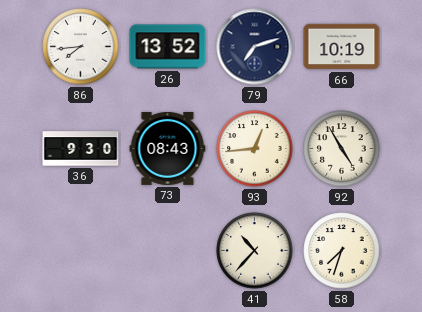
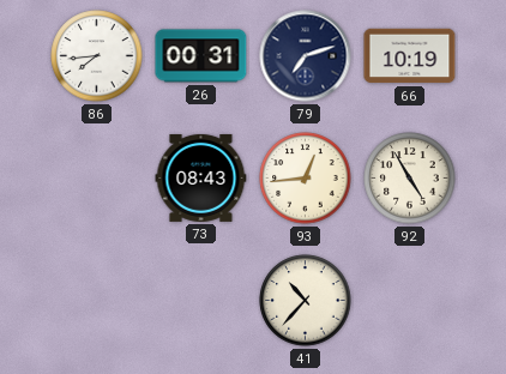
26: 13:52 -> 00:31 (201, 56)
36: 9:30 -> none (81, 149)
58: 7:33 -> none (342, 251)
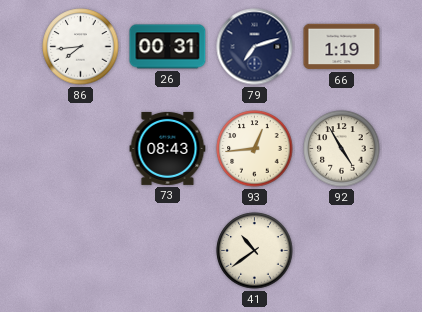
66: 10:19 -> 1:19 (342, 47)
41: 10:37 -> 10:39 (255, 251)
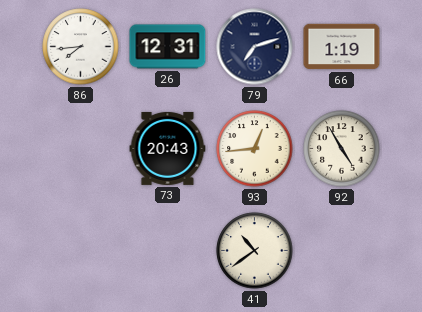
26: 00:31 -> 12:31 (168, 47)
73: 08:43 -> 20:43 (168, 148)
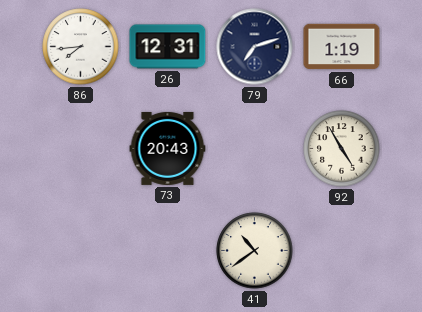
93: 12:44 -> none (255, 149)
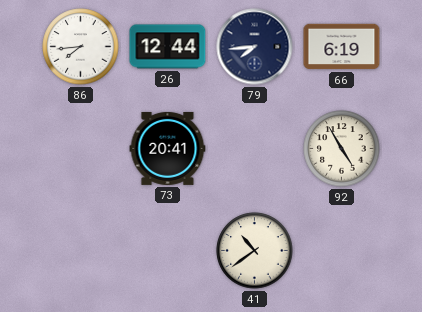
26: 12:31 -> 12:44 (168, 47)
79: 7:12 -> 7:44 (255, 47)
66: 1:19 -> 6:19 (342, 47)
73: 20:43 -> 20:41 (168, 148)
